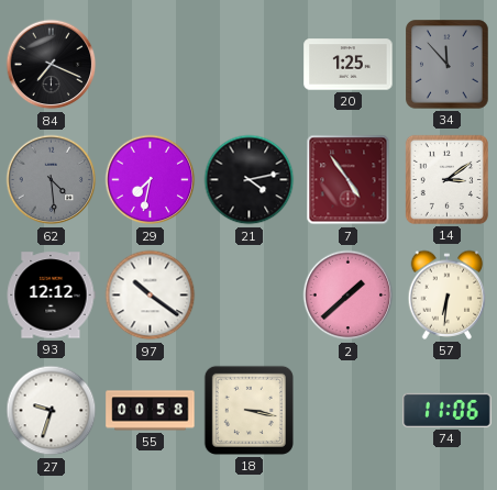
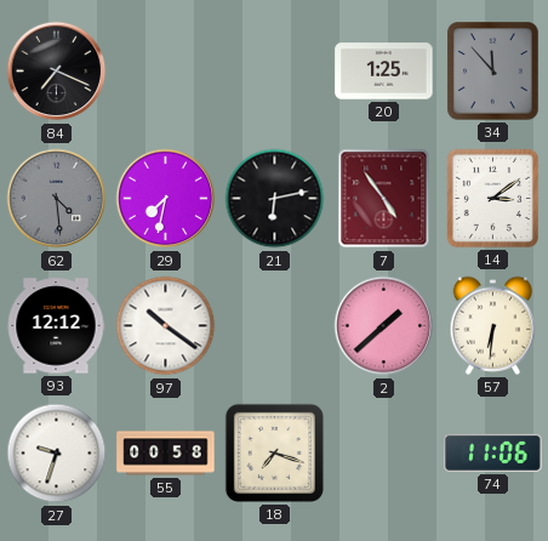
21: 4:13 -> 6:13 (275, 199)
18: 3:17 -> 7:18 (274, 452)
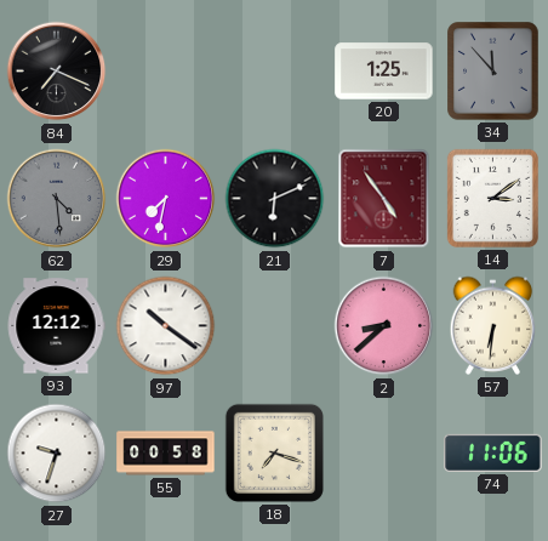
21: 6:13 -> 6:11 (275, 199)
2: 1:38 -> 8:38 (384, 326)
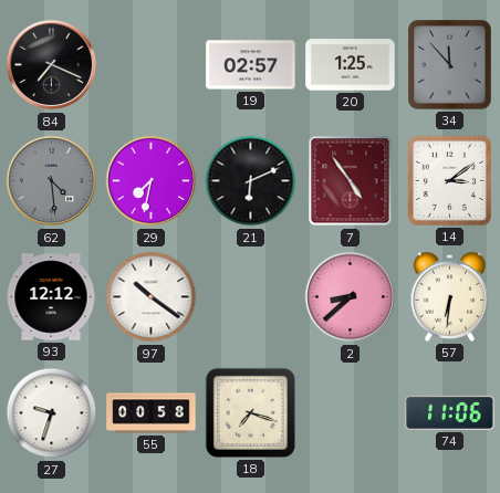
19: none -> 02:57 (251, 65)
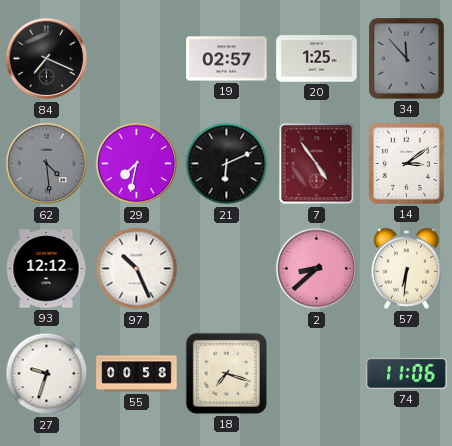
97: 10:21 -> 10:26 (137, 269)
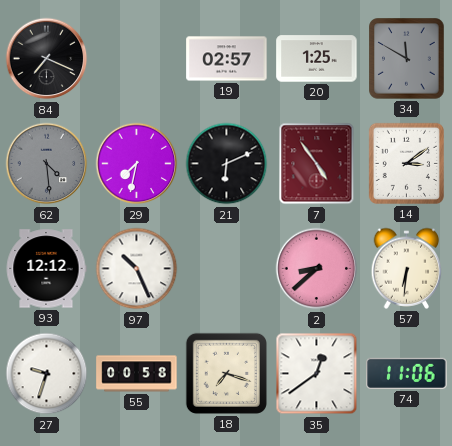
34: 11:53 -> 11:50 (407, 59)
35: none -> 12:39 (317, 374)
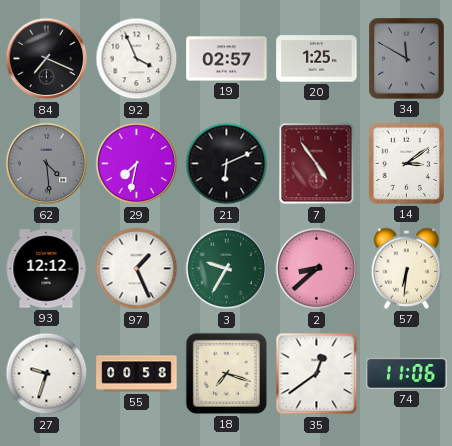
92: none -> 3:56 (137, 59)
97: 10:26 -> 1:26 (137, 269)
3: none -> 9:35 (227, 269)
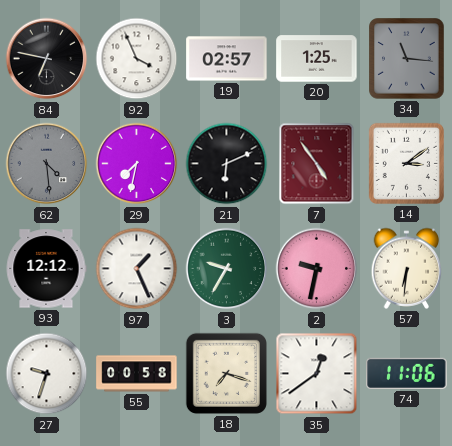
84: 7:19 -> 6:47 (47, 59)
34: 11:50 -> 11:16 (407, 59)
2: 8:38 -> 9:32 (317, 269)
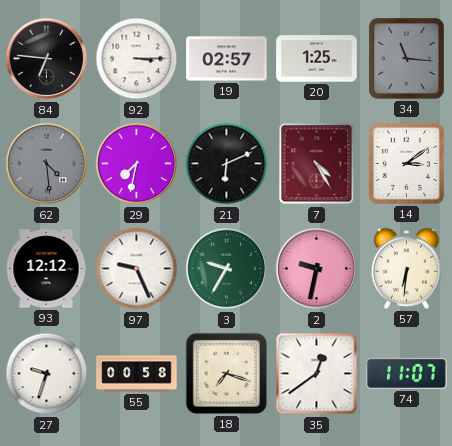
84: 6:47 -> 6:46 (47, 59)
92: 3:56 -> 3:15 (137, 59)
7: 4:54 -> 4:25 (317, 164)
97: 1:26 -> 9:26 (137, 269)
74: 11:06 -> 11:07 (407, 373)
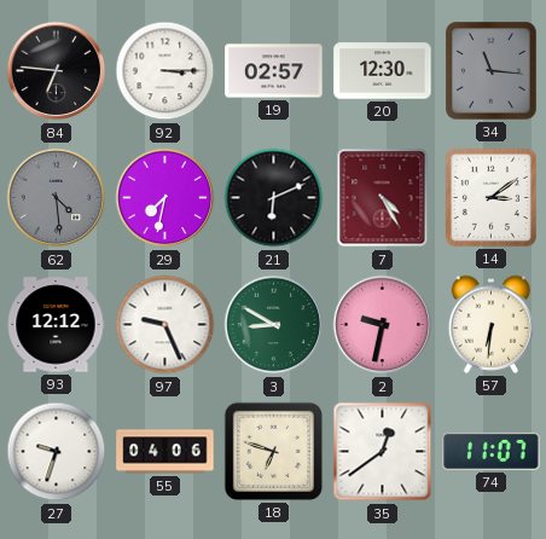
20: 1:25 -> 12:30 (383, 71)
3: 9:35 -> 8:50 (274, 325)
55: 00:58 -> 04:06 (165, 452)
18: 7:18 -> 6:48 (273, 451)
